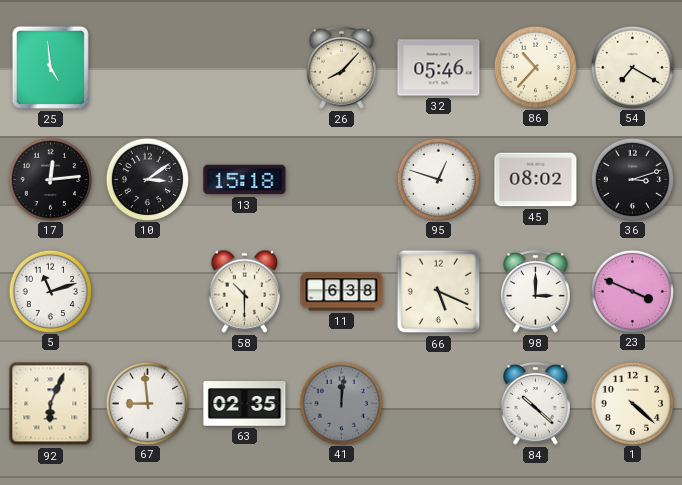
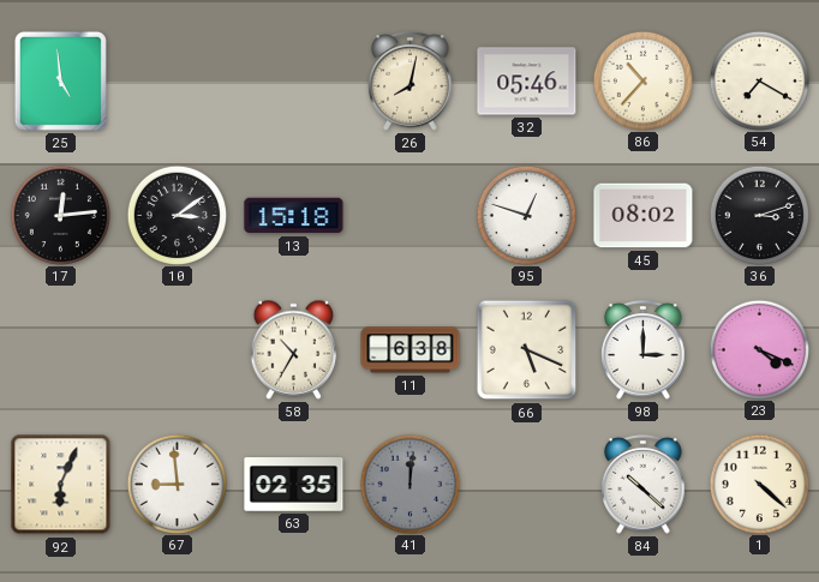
26: 8:07 -> 8:02 (411, 82)
5: 11:12 -> none (50, 291)
58: 10:30 -> 10:35 (294, 349)
23: 3:49 -> 4:19 (759, 349)
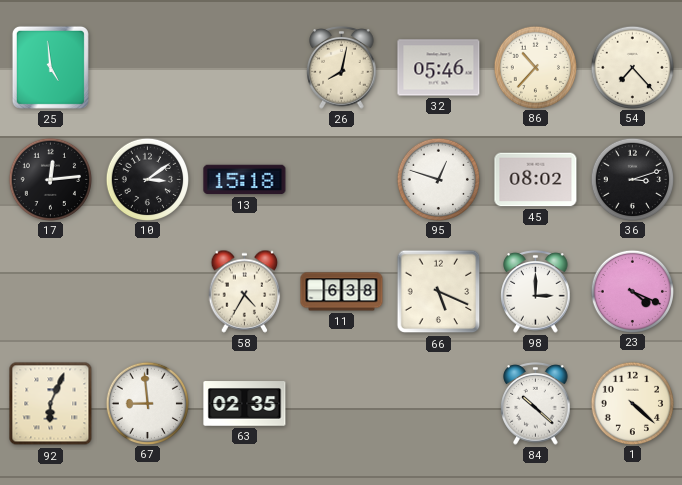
54: 7:20 -> 7:23 (632, 67)
58: 10:35 -> 4:35 (245, 291)
41: 12:01 -> none (409, 484)
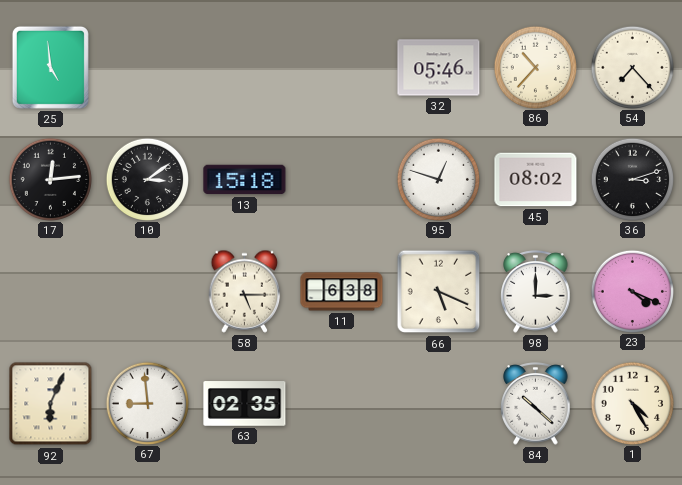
26: 8:02 -> none (342, 68)
58: 4:35 -> 5:15 (245, 291)
1: 4:22 -> 4:25 (632, 403)
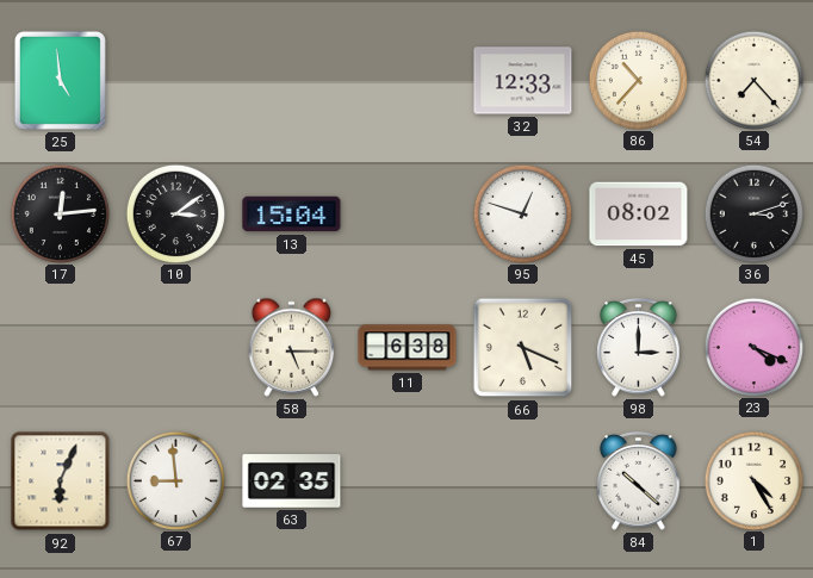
32: 05:46 -> 12:33 (523, 81)
13: 15:18 -> 15:04 (292, 215)
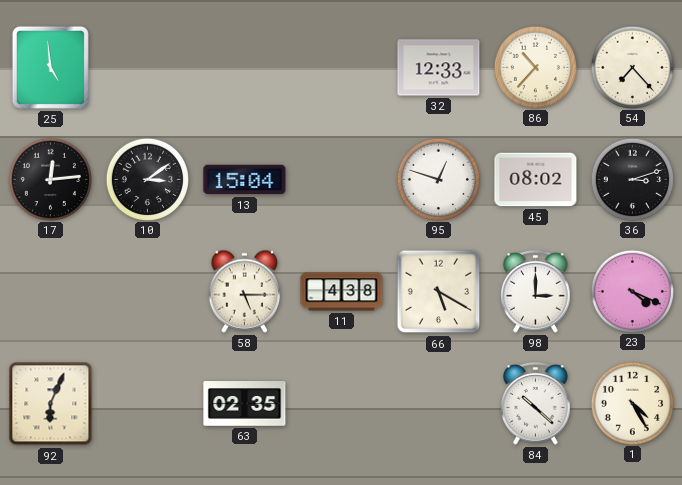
11: 6:38 -> 4:38 (342, 292)
66: 5:19 -> 5:20 (439, 292)
67: 8:59 -> none (175, 480)
